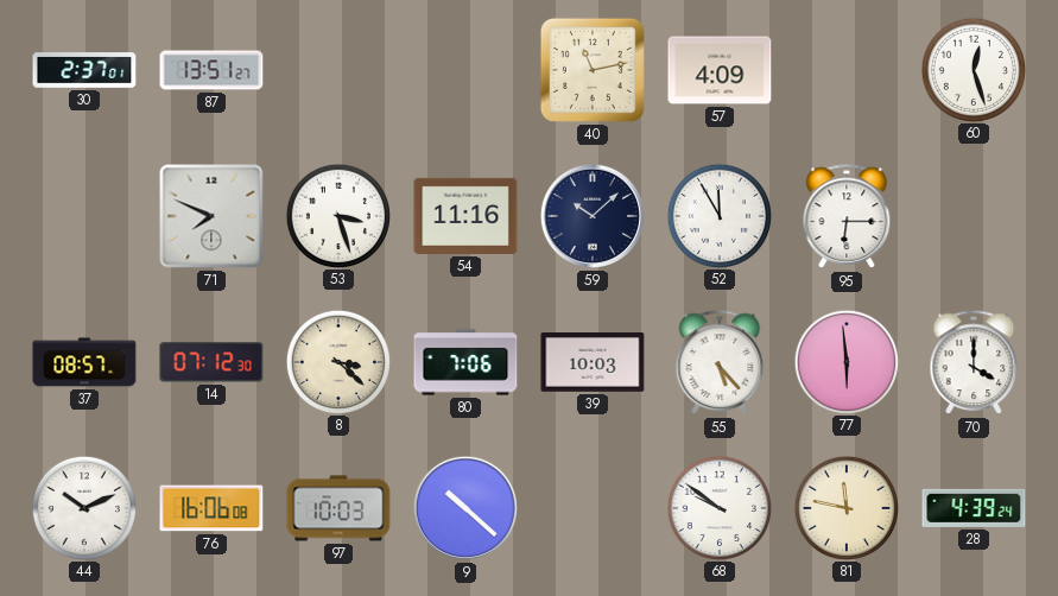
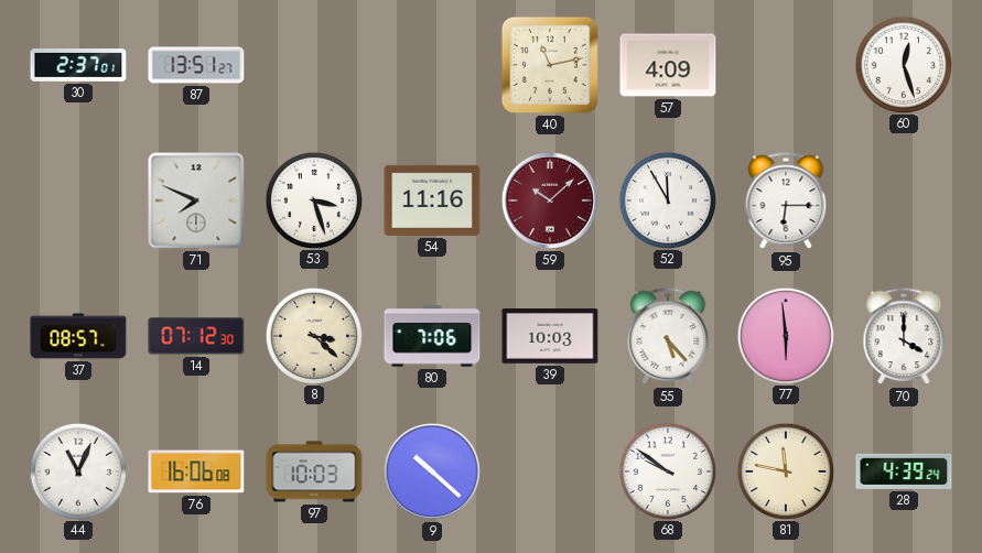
59 dial: navy -> burgundy (550, 200)
44: 10:11 -> 11:04 (77, 470)
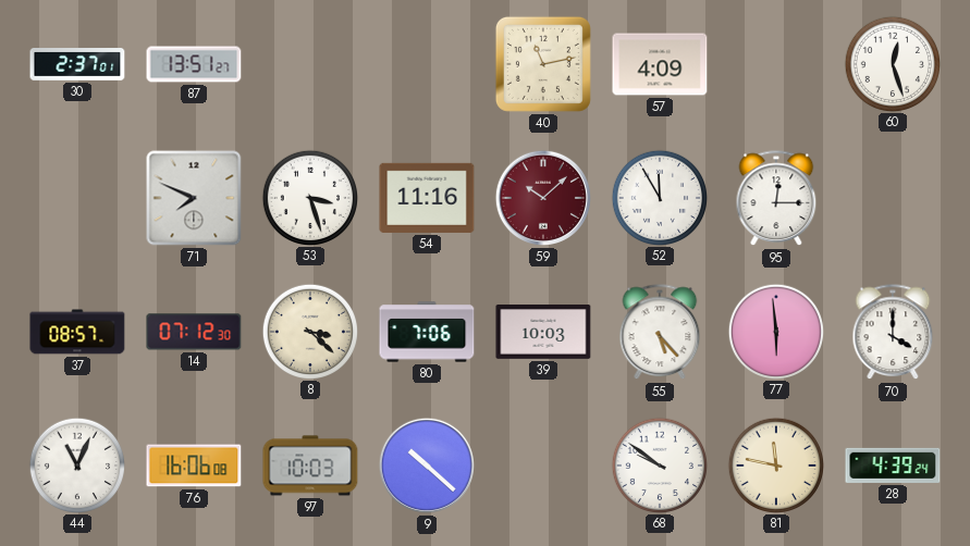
95: 6:15 -> 12:15 (776, 199)
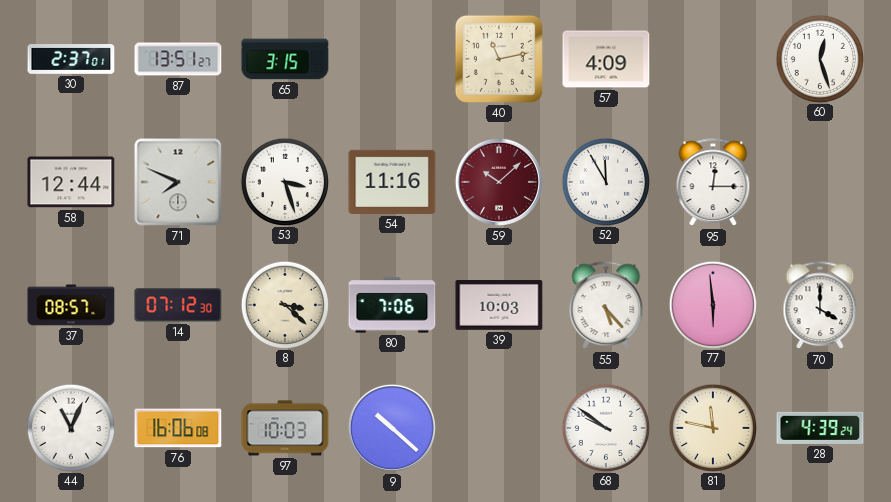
65: none -> 3:15 (285, 59)
58: none -> 12:44 (71, 182)
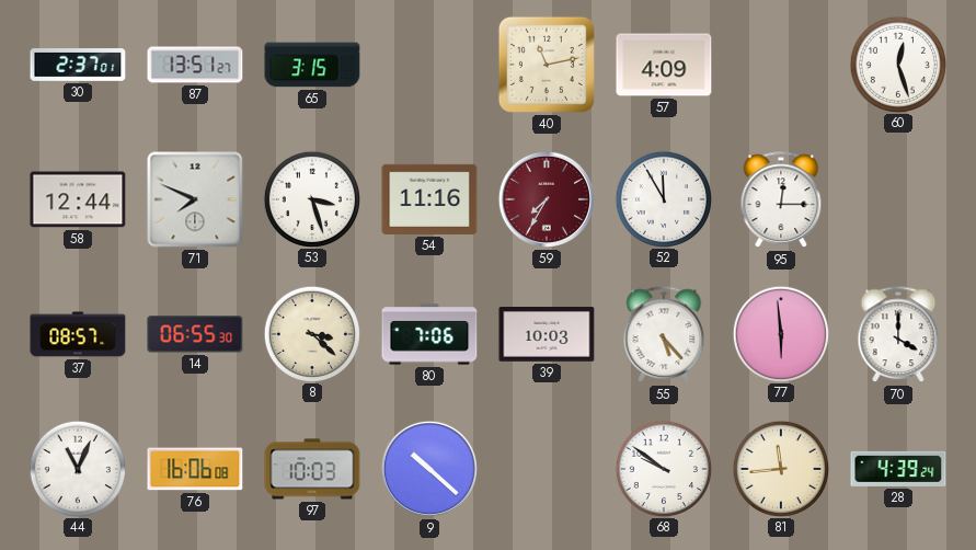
59: 10:08 -> 7:35 (547, 199)
14: 07:12 -> 06:55 (195, 334)
81: 11:47 -> 11:44 (780, 468)
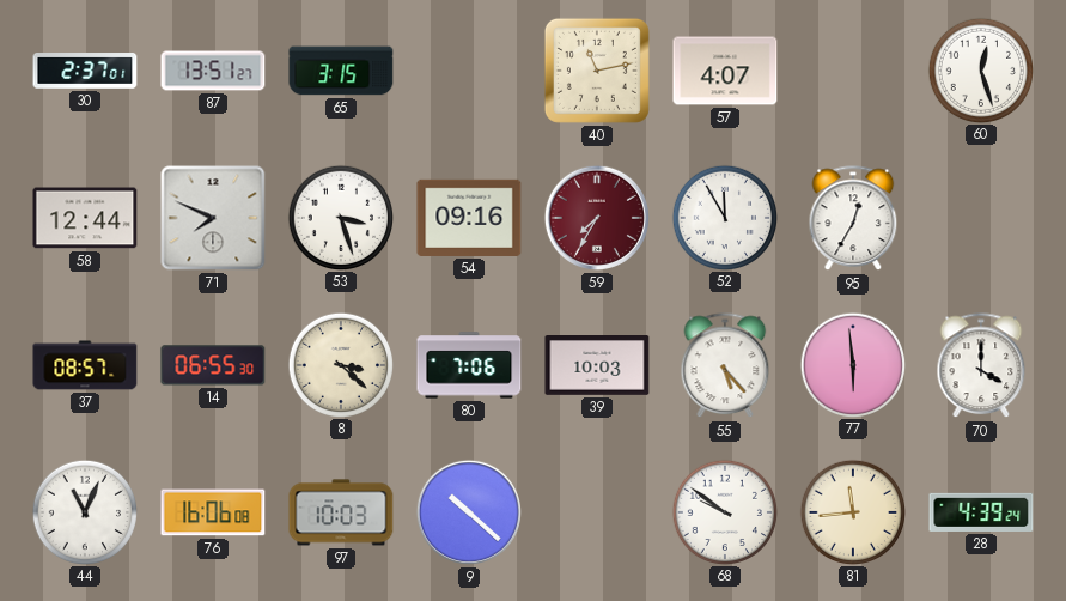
57: 4:09 -> 4:07 (725, 71)
54: 11:16 -> 09:16 (469, 218)
95: 12:15 -> 12:35 (853, 219)
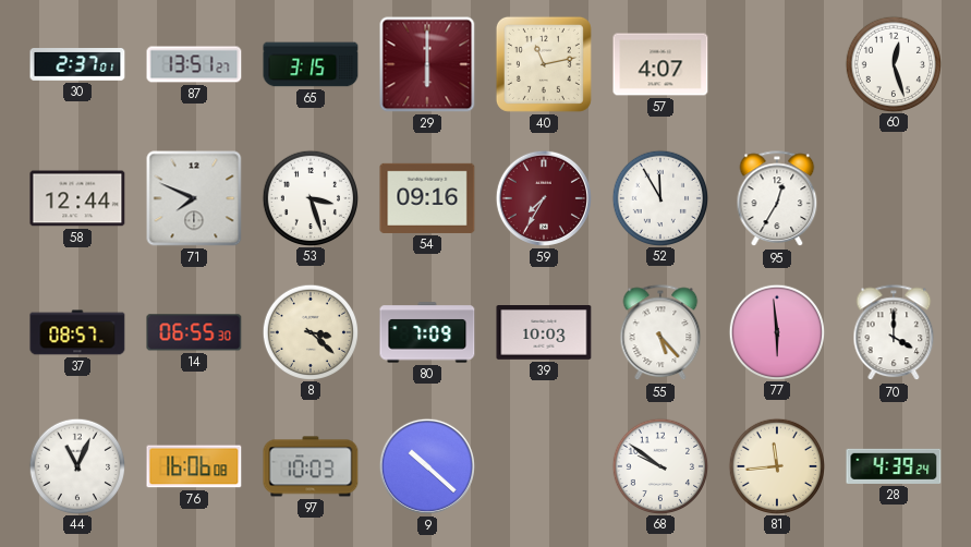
29: none -> 6:00 (427, 64)
80: 7:06 -> 7:09 (427, 332)
